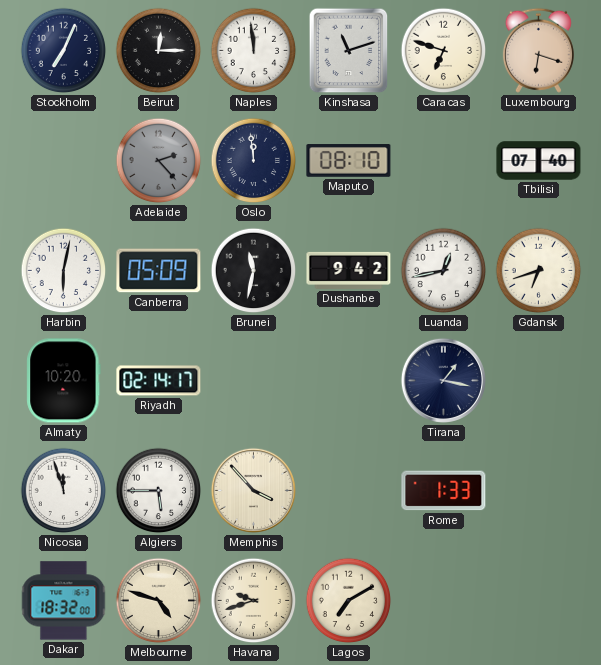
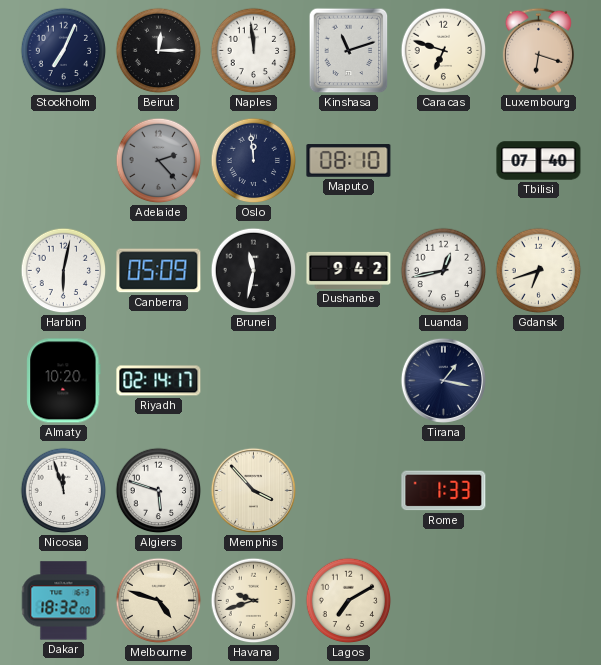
Algiers: 5:45 -> 5:48 (159, 491)
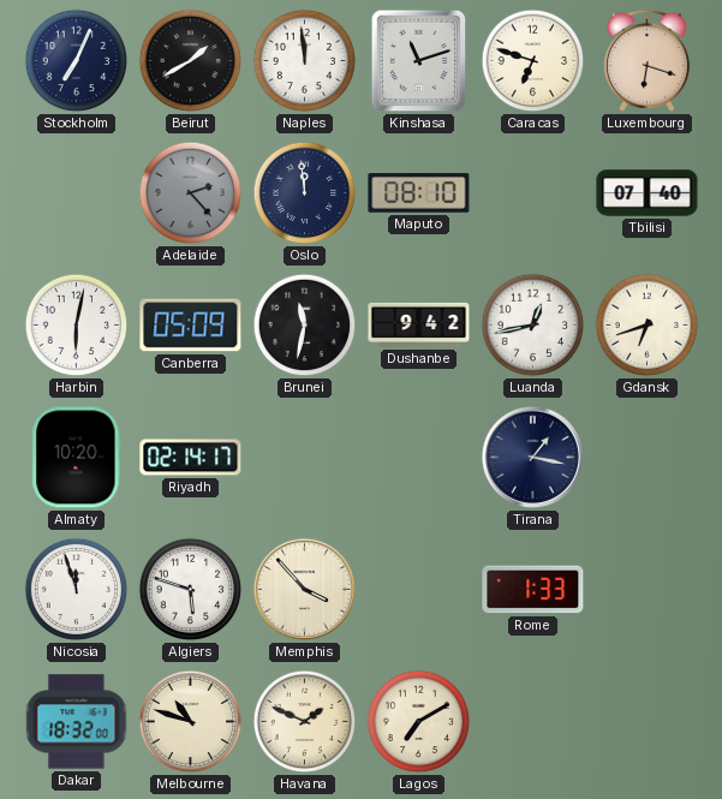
Beirut: 12:15 -> 1:40 (191, 61)
Melbourne: 4:48 -> 10:48 (191, 722)
Havana: 9:42 -> 1:49 (305, 722)
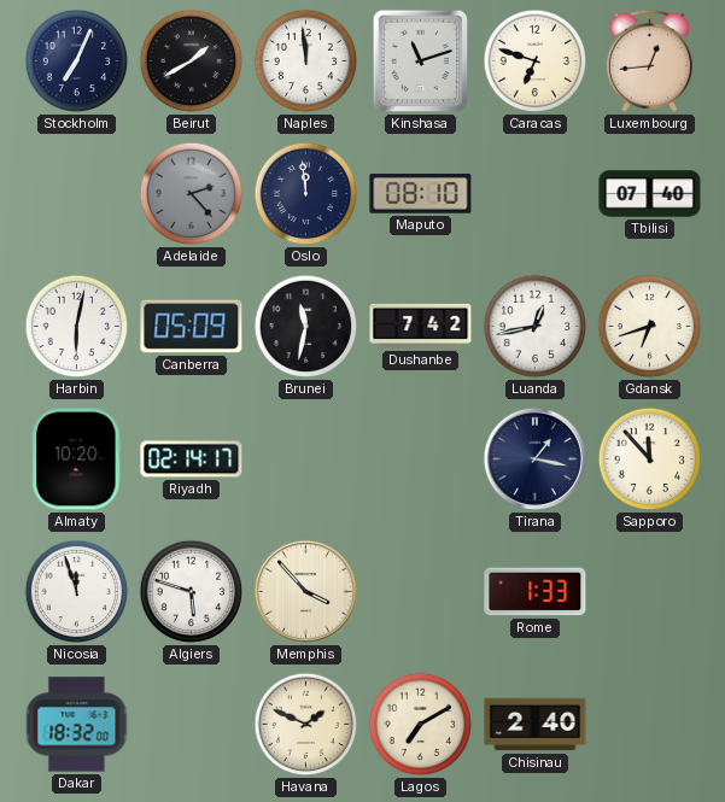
Luxembourg: 6:18 -> 12:44 (649, 60)
Dushanbe: 9:42 -> 7:42 (421, 326)
Sapporo: none -> 11:53 (650, 459)
Melbourne: 10:48 -> none (191, 722)
Chisinau: none -> 2:40 (536, 725)
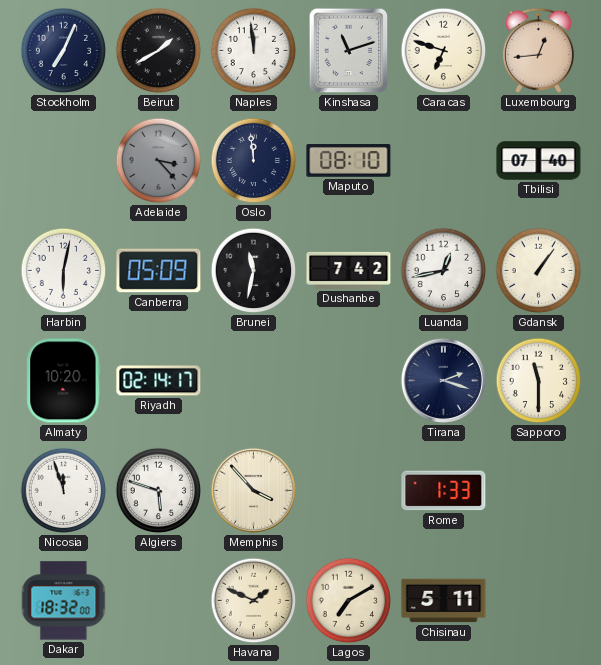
Adelaide: 2:23 -> 3:23 (159, 161)
Gdansk: 6:42 -> 1:06 (539, 271)
Tirana: 1:17 -> 2:18 (443, 380)
Sapporo: 11:53 -> 11:30 (539, 381)
Chisinau: 2:40 -> 5:11 (444, 601)
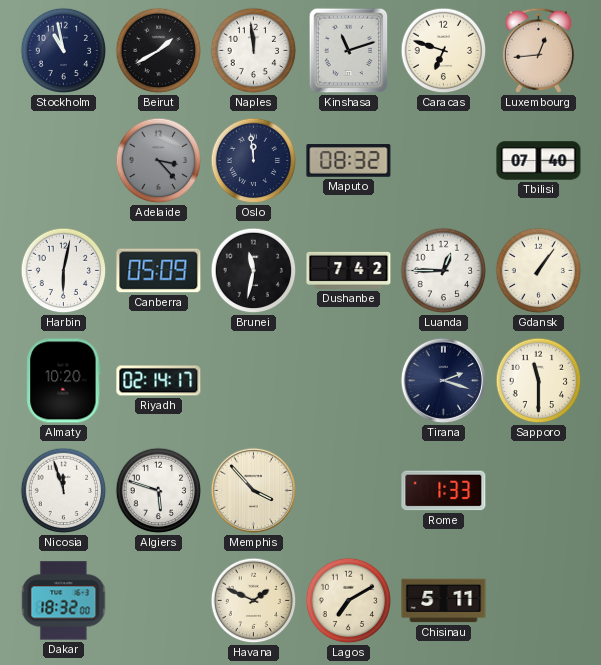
Stockholm: 7:04 -> 10:58 (64, 51)
Maputo: 08:10 -> 08:32 (349, 161)
Luanda: 12:43 -> 12:45 (444, 271)
